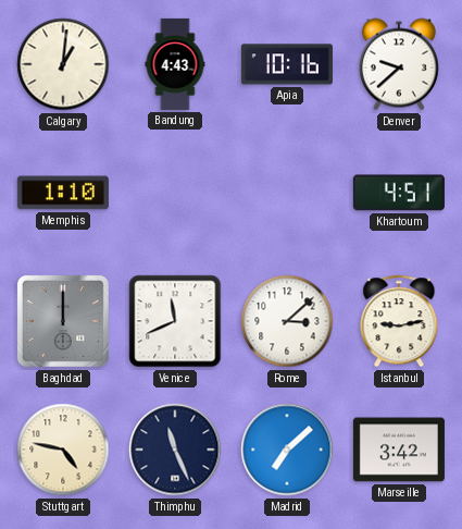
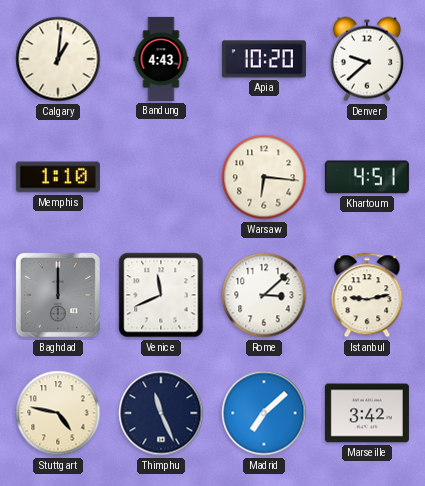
Apia: 10:16 -> 10:20 (264, 59)
Warsaw: none -> 6:16 (264, 177)
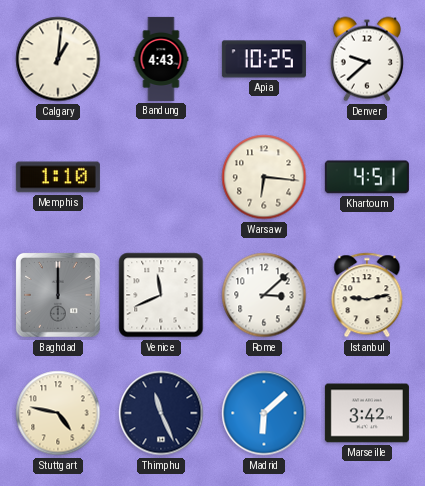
Apia: 10:20 -> 10:25 (264, 59)
Madrid: 7:08 -> 6:08 (264, 413)
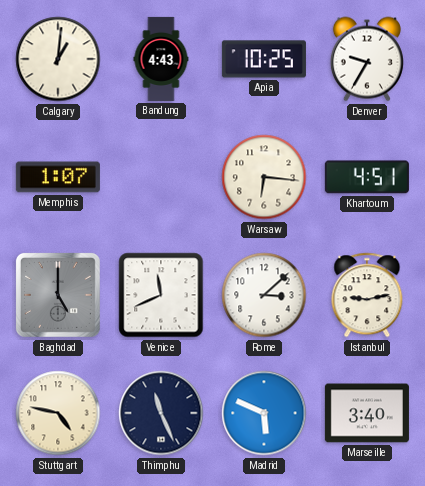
Denver: 9:38 -> 9:35 (367, 59)
Memphis: 1:10 -> 1:07 (58, 177)
Baghdad: 12:00 -> 5:00 (58, 295)
Madrid: 6:08 -> 5:49 (264, 413)
Marseille: 3:42 -> 3:40 (367, 413)
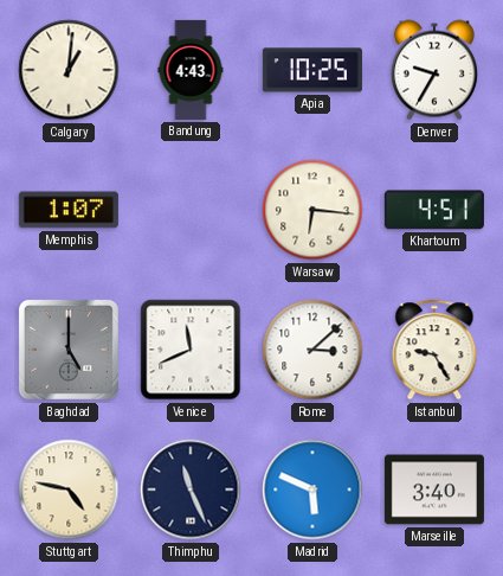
Istanbul: 9:13 -> 9:25 (434, 350)
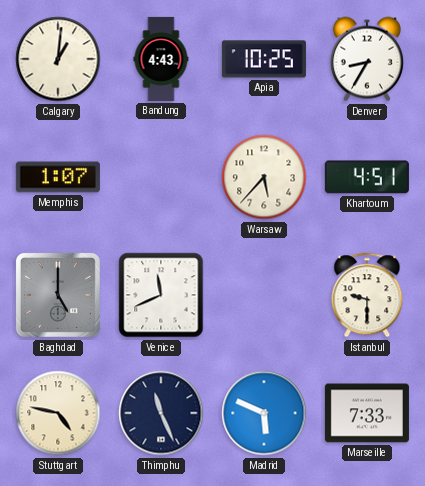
Denver: 9:35 -> 8:35 (367, 59)
Warsaw: 6:16 -> 5:37 (264, 177)
Rome: 3:08 -> none (312, 350)
Istanbul: 9:25 -> 9:30 (367, 295)
Marseille: 3:40 -> 7:33 (367, 413)
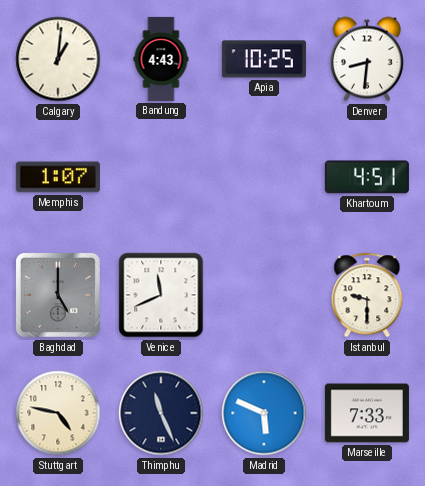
Denver: 8:35 -> 8:31 (367, 59)
Warsaw: 5:37 -> none (264, 177)
